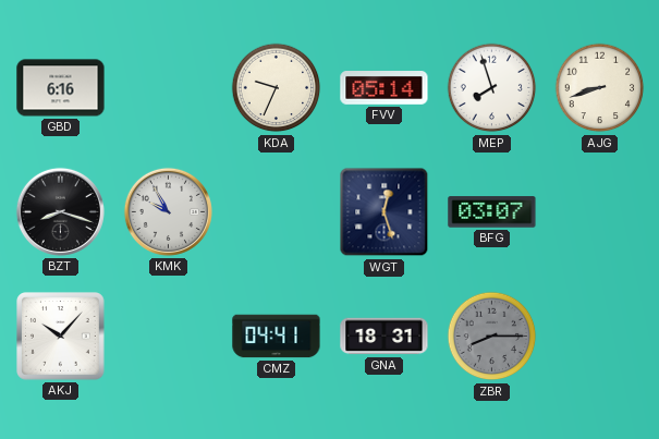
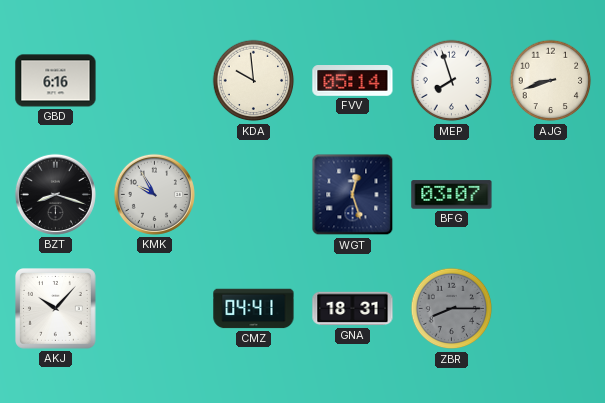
KDA: 9:34 -> 9:59 (254, 81)
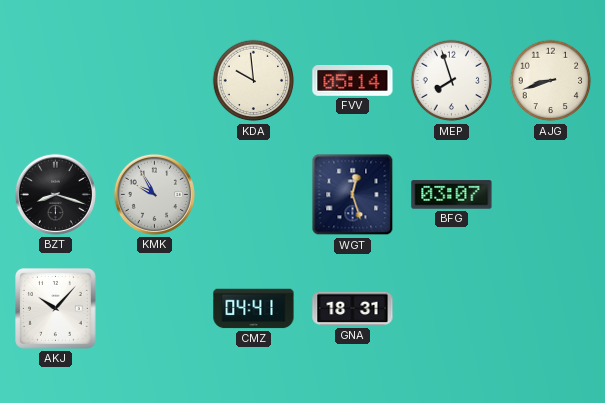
GBD: 6:16 -> none (56, 81)
ZBR: 8:15 -> none (452, 309)
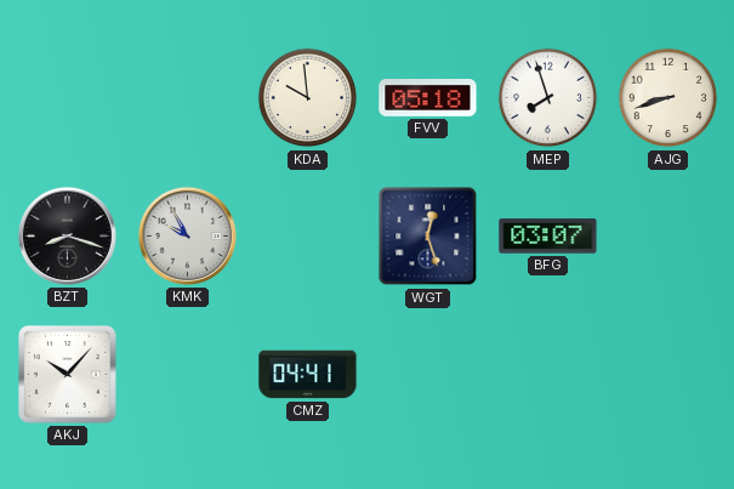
FVV: 05:14 -> 05:18 (428, 98)
GNA: 18:31 -> none (353, 309)
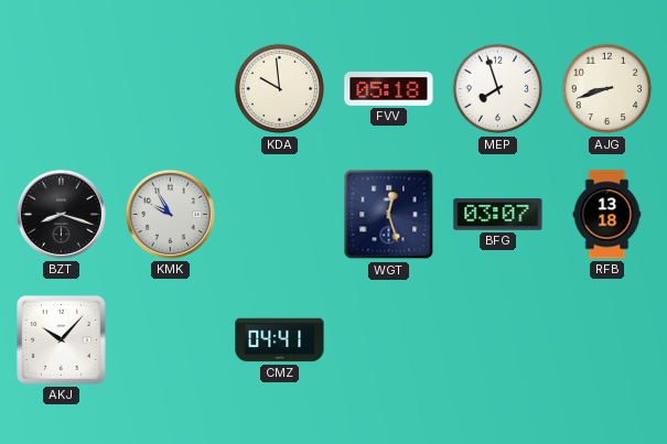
RFB: none -> 13:18 (607, 215)
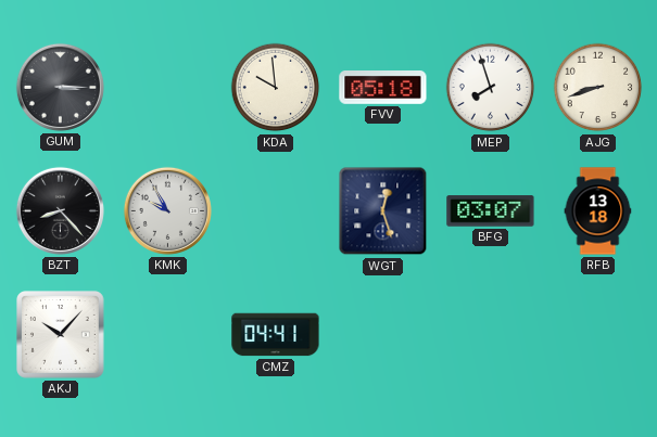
GUM: none -> 3:15 (60, 87)
BZT: 8:18 -> 8:23 (60, 210)
